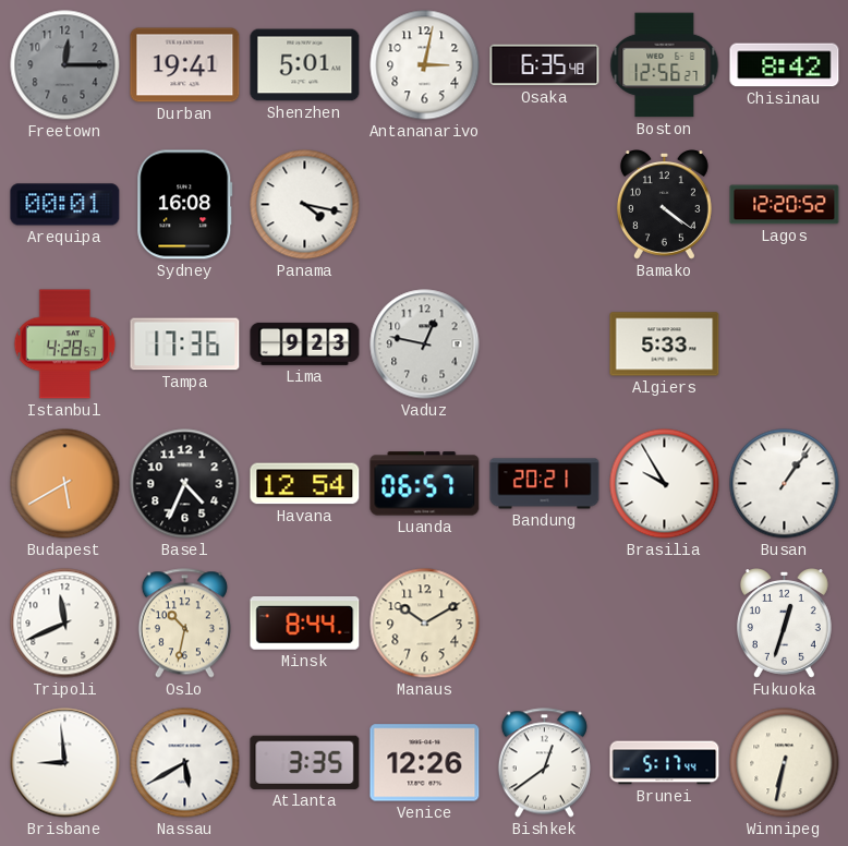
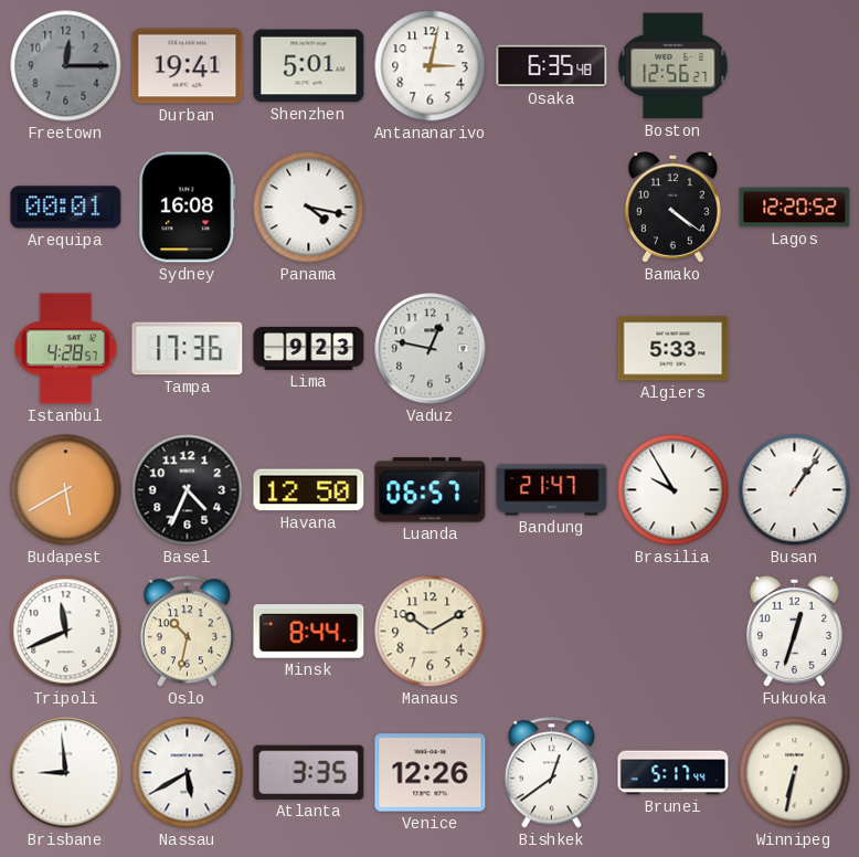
Chisinau: 8:42 -> none (785, 65)
Havana: 12:54 -> 12:50 (309, 490)
Bandung: 20:21 -> 21:47 (552, 490)
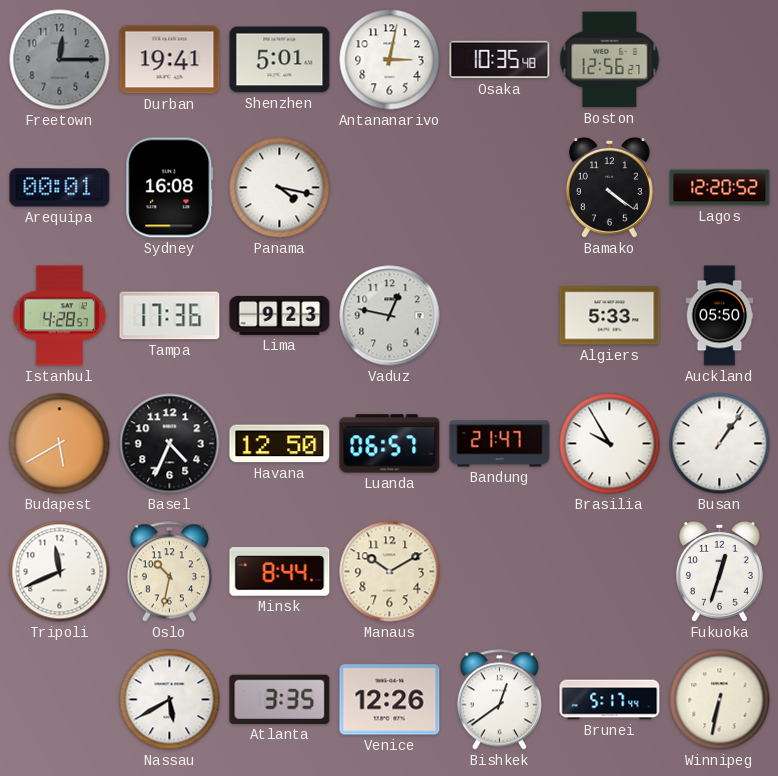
Osaka: 6:35 -> 10:35 (500, 60)
Auckland: none -> 05:50 (720, 316)
Brisbane: 8:59 -> none (66, 773)
